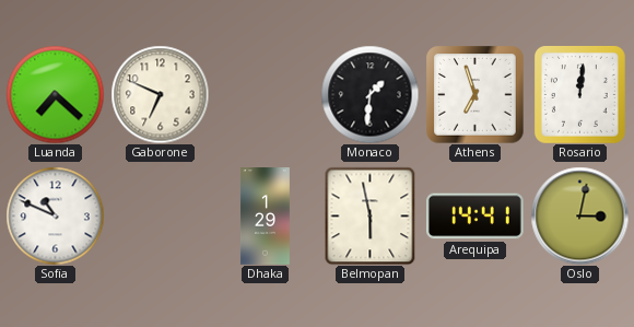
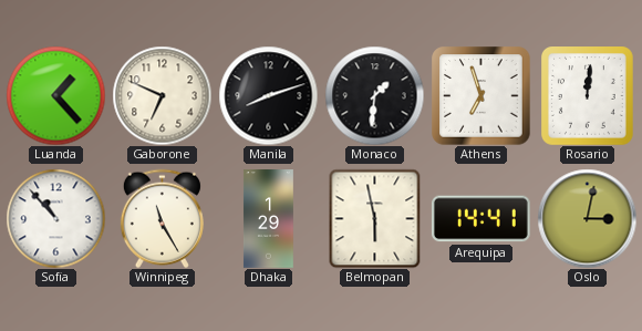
Luanda: 7:22 -> 1:23 (55, 95)
Manila: none -> 8:12 (268, 95)
Sofia: 10:49 -> 10:53 (55, 218)
Winnipeg: none -> 11:25 (162, 218)
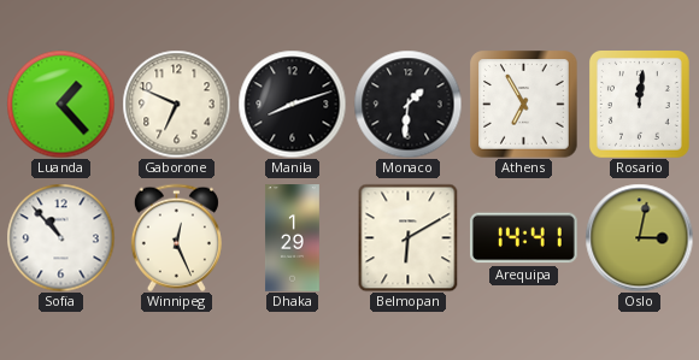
Athens: 6:57 -> 6:55 (523, 104)
Winnipeg: 11:25 -> 12:26 (176, 237)
Belmopan: 5:58 -> 6:10 (409, 237)
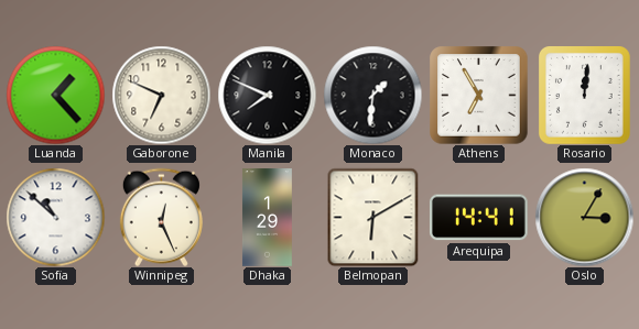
Manila: 8:12 -> 7:49 (267, 95)
Sofia: 10:53 -> 10:52 (55, 217)
Oslo: 3:02 -> 3:05 (584, 217)
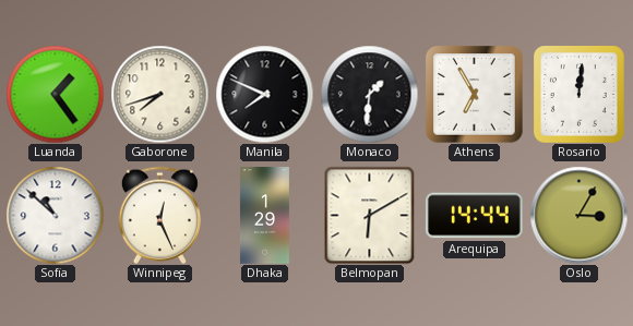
Luanda: 1:23 -> 1:24 (55, 94)
Gaborone: 6:49 -> 7:42 (159, 94)
Arequipa: 14:41 -> 14:44 (474, 216)
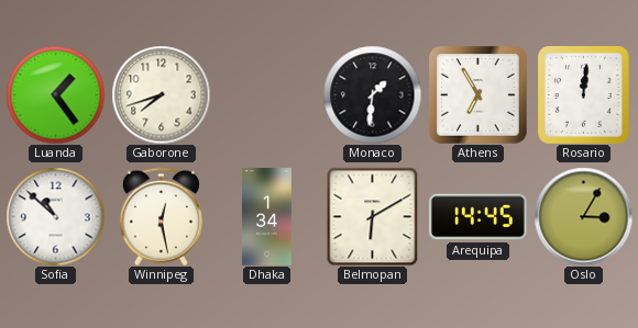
Manila: 7:49 -> none (264, 94)
Winnipeg: 12:26 -> 12:28 (161, 216)
Dhaka: 1:29 -> 1:34 (266, 217)
Arequipa: 14:44 -> 14:45 (477, 217)
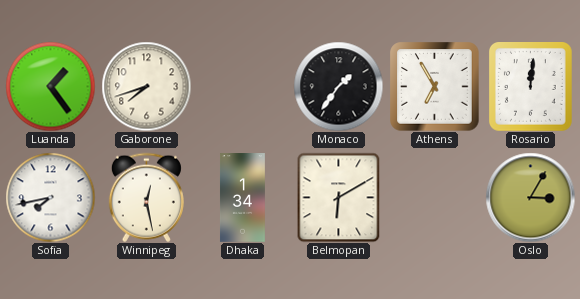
Monaco: 1:31 -> 1:36 (338, 86)
Sofia: 10:52 -> 7:43 (50, 197)
Arequipa: 14:45 -> none (477, 217)
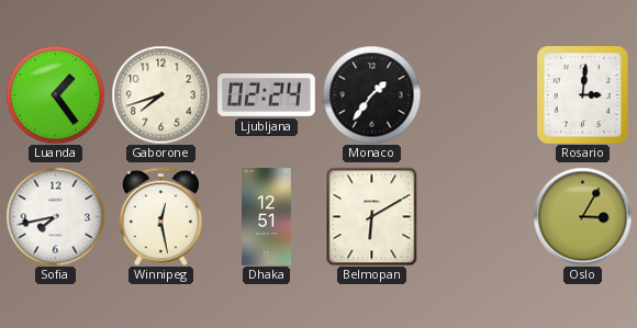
Ljubljana: none -> 02:24 (267, 94)
Athens: 6:55 -> none (434, 86)
Rosario: 12:01 -> 3:01 (583, 95)
Dhaka: 1:34 -> 12:51 (266, 217)
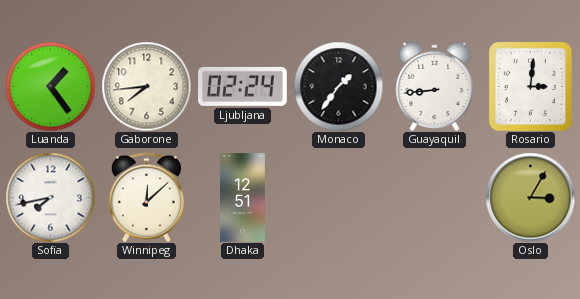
Gaborone: 7:42 -> 7:44 (146, 86)
Guayaquil: none -> 8:44 (435, 86)
Winnipeg: 12:28 -> 12:08 (146, 197)
Belmopan: 6:10 -> none (372, 216)
